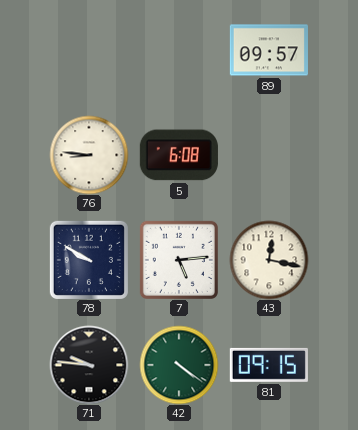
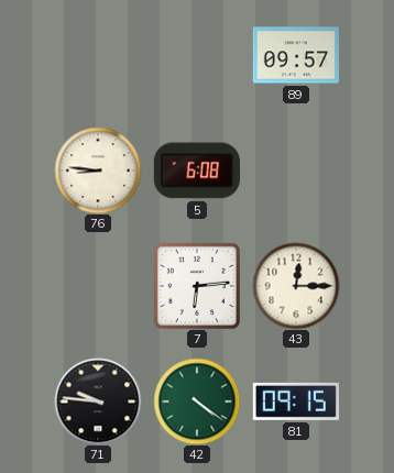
78: 9:50 -> none (89, 260)
7: 5:14 -> 6:14 (197, 286)
43: 12:17 -> 12:15 (296, 286)
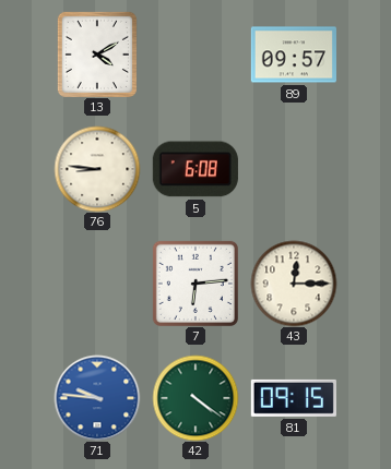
13: none -> 4:10 (97, 55)
71 dial: black -> blue (97, 398)
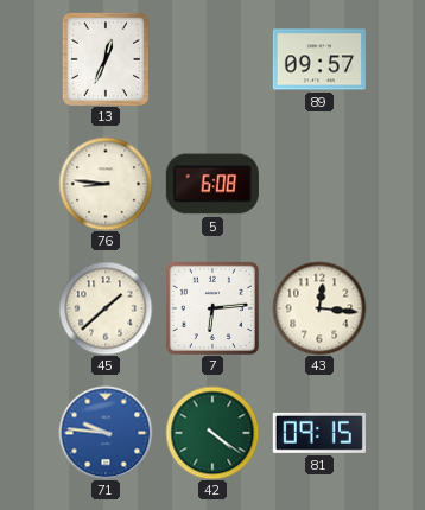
13: 4:10 -> 12:34 (106, 59)
45: none -> 1:38 (106, 308)
43: 12:15 -> 12:16 (319, 308)
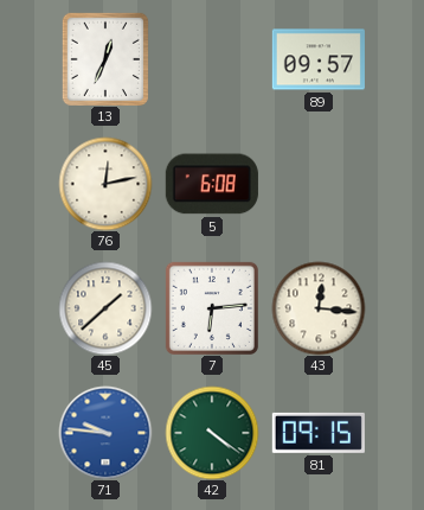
76: 8:46 -> 12:13 (105, 184)
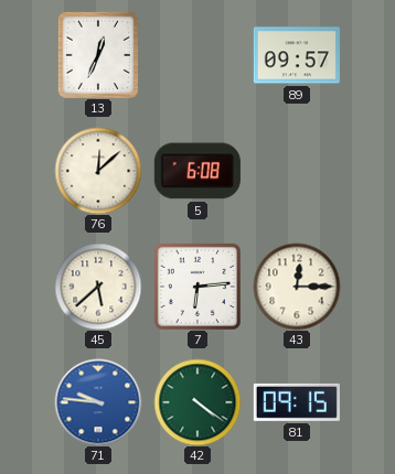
76: 12:13 -> 12:08 (98, 171)
45: 1:38 -> 5:38 (98, 287)
43: 12:16 -> 12:15 (297, 287)
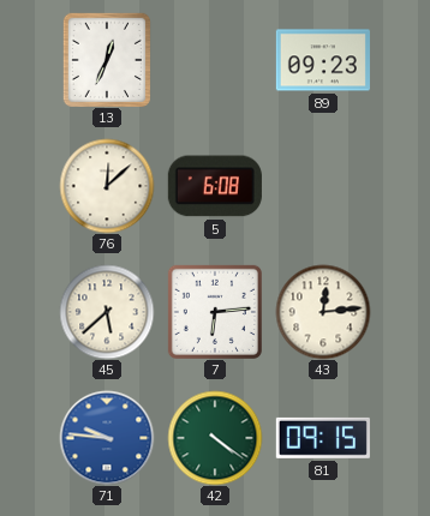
89: 09:57 -> 09:23 (323, 60)
43: 12:15 -> 12:14 (323, 312)
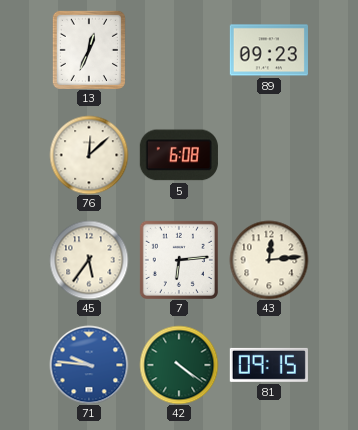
45: 5:38 -> 5:36 (89, 260)
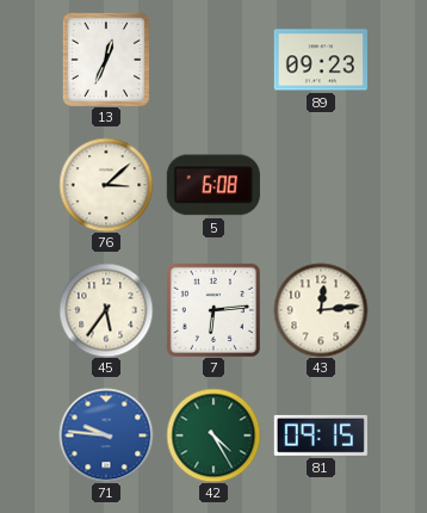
76: 12:08 -> 3:08 (106, 185)
42: 4:21 -> 4:25 (213, 435)
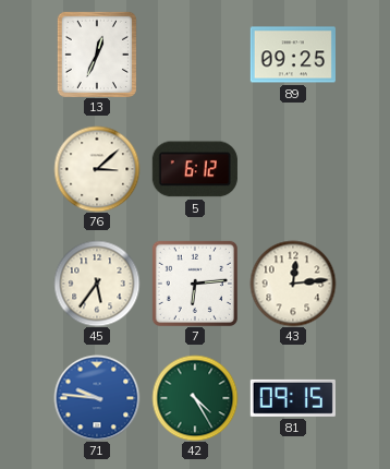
89: 09:23 -> 09:25 (293, 55)
5: 6:08 -> 6:12 (195, 169)
